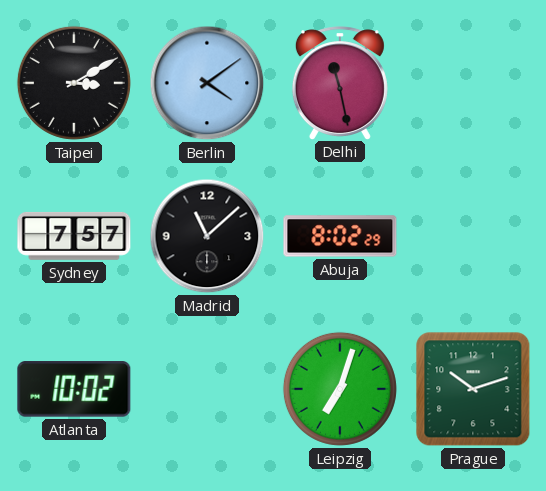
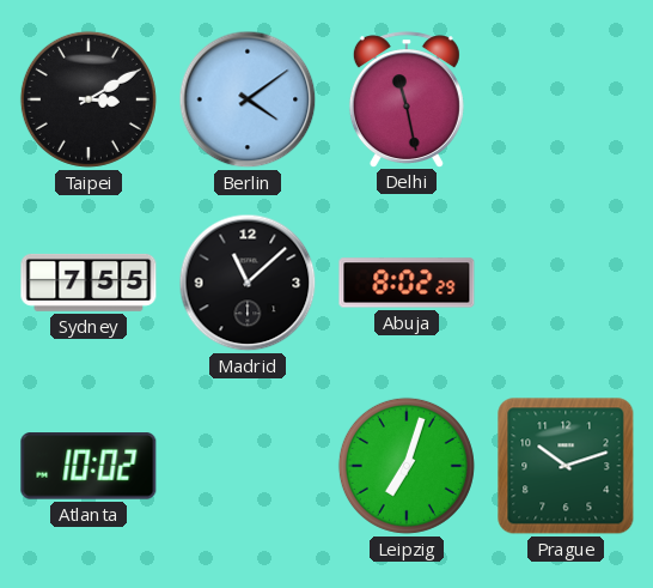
Sydney: 7:57 -> 7:55 (89, 283)
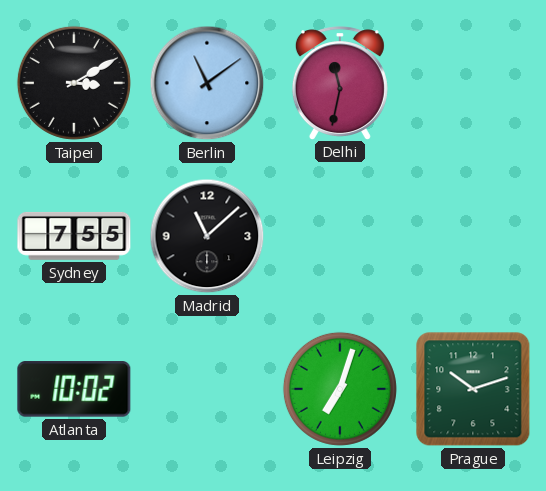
Berlin: 4:09 -> 11:09 (207, 83)
Delhi: 11:28 -> 11:32 (340, 83)
Abuja: 8:02 -> none (407, 283)
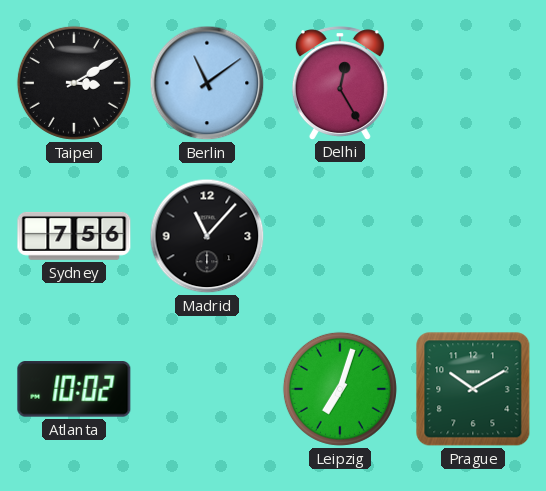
Delhi: 11:32 -> 12:25 (340, 83)
Sydney: 7:55 -> 7:56 (74, 236)
Madrid: 11:08 -> 11:07 (207, 236)
Prague: 10:12 -> 10:10 (473, 389)
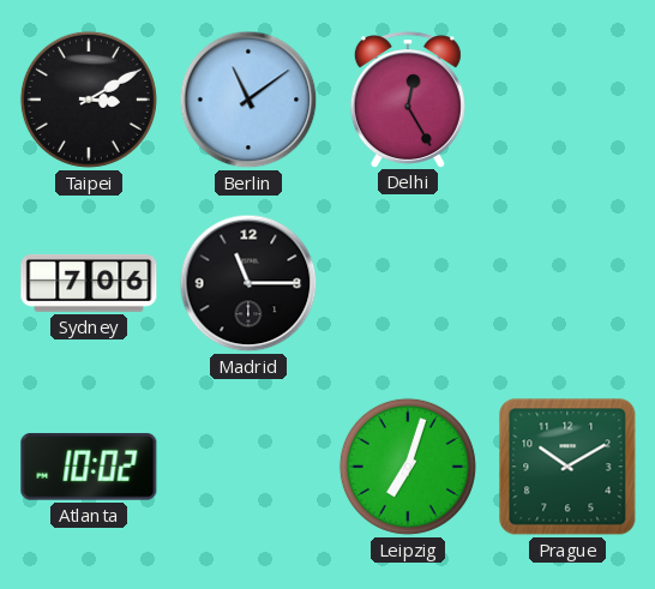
Sydney: 7:56 -> 7:06 (89, 283)
Madrid: 11:07 -> 11:15 (248, 283)
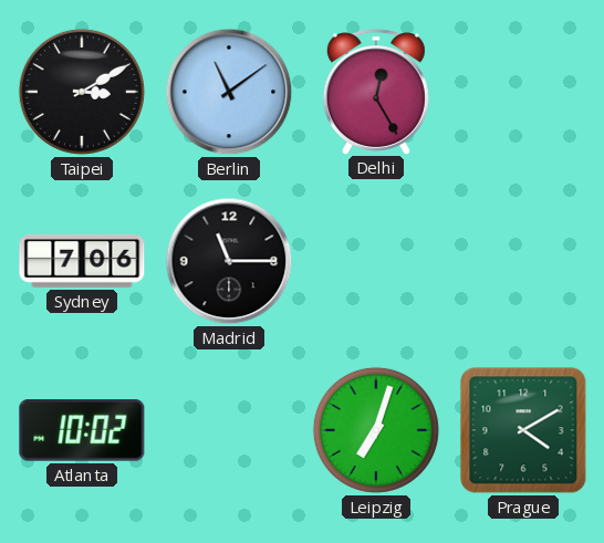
Prague: 10:10 -> 4:10 (523, 430)
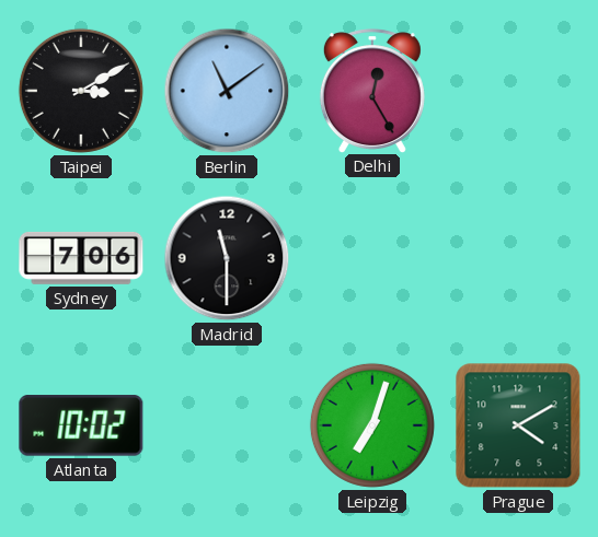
Madrid: 11:15 -> 11:30 (227, 258)
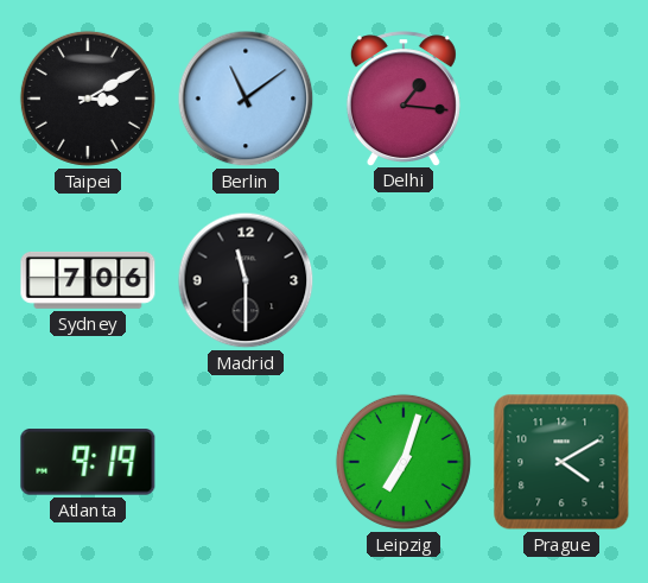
Delhi: 12:25 -> 1:16 (404, 99)
Atlanta: 10:02 -> 9:19 (88, 462)
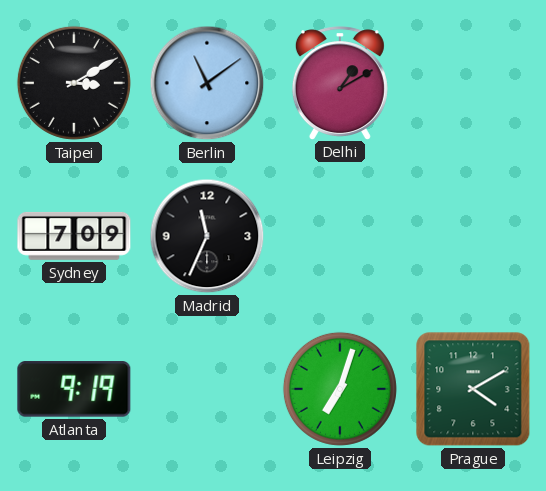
Delhi: 1:16 -> 1:10 (340, 83)
Sydney: 7:06 -> 7:09 (74, 236)
Madrid: 11:30 -> 11:34 (207, 236)
